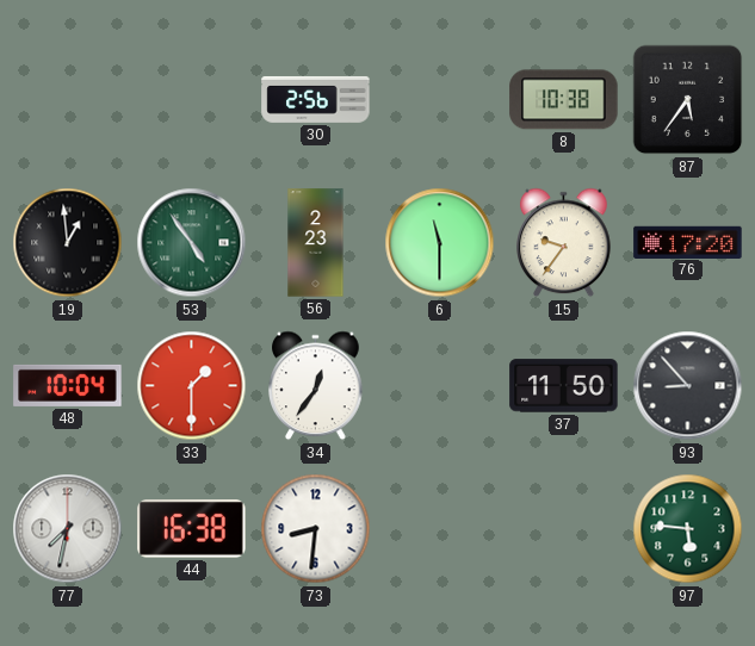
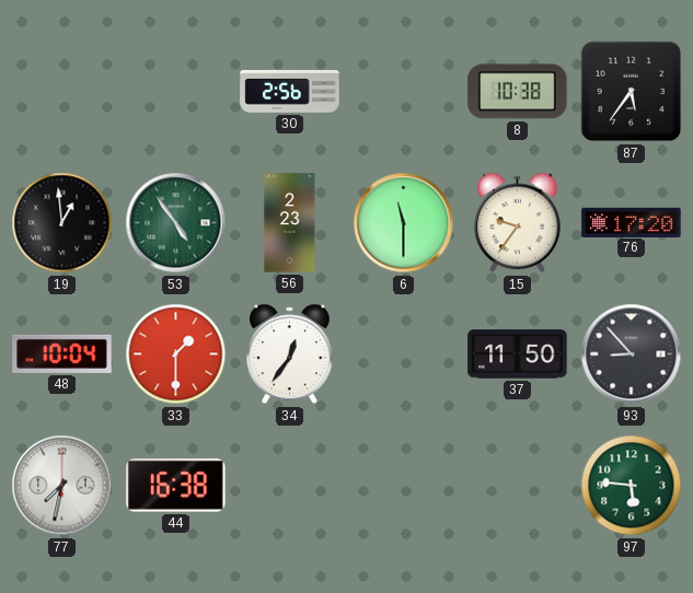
73: 8:31 -> none (316, 529)
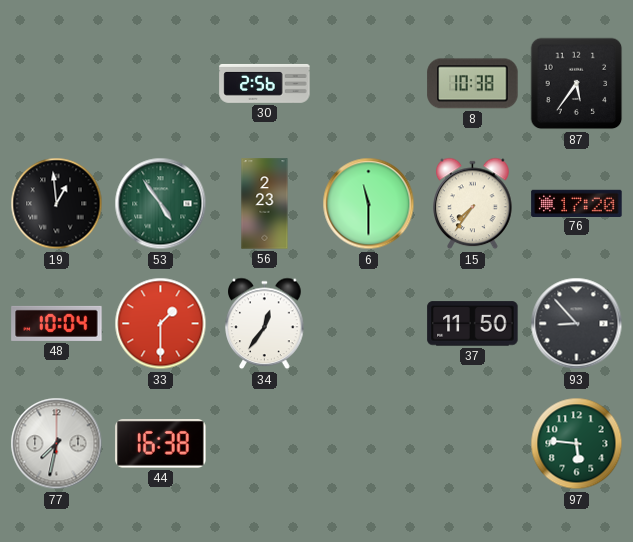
15: 9:36 -> 7:36 (473, 204)
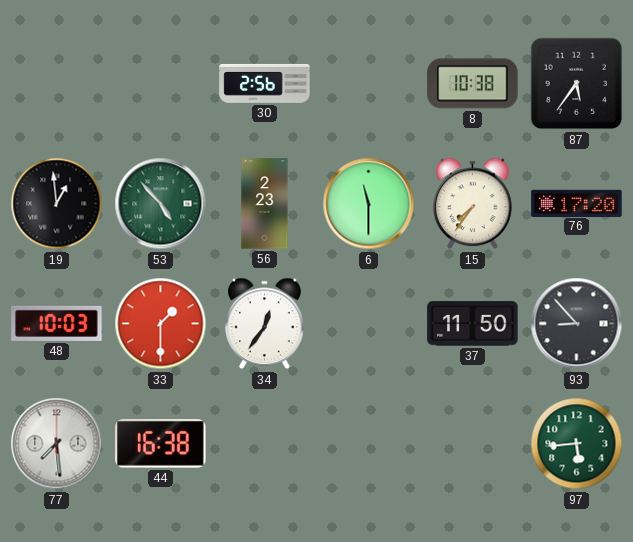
53: 4:54 -> 4:53 (161, 204)
48: 10:04 -> 10:03 (57, 323)
77: 7:32 -> 7:29 (57, 444)
97: 5:46 -> 5:44 (577, 444)
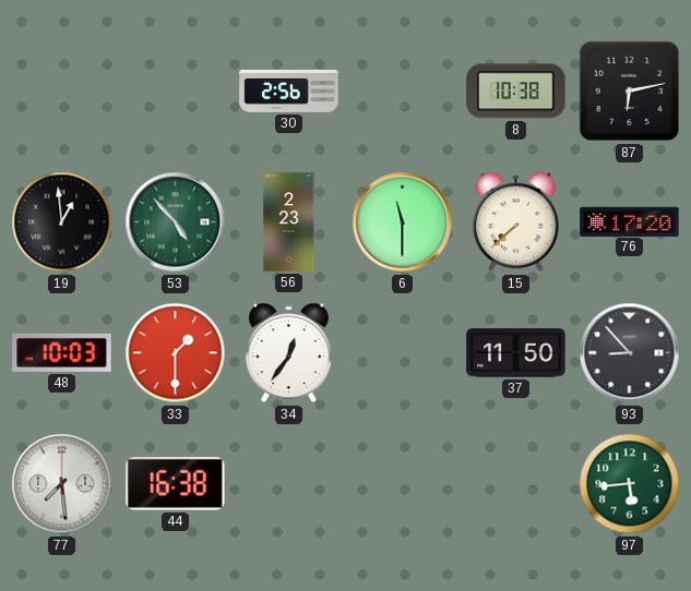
87: 5:36 -> 6:13 (630, 92)
15: 7:36 -> 7:38 (516, 222)
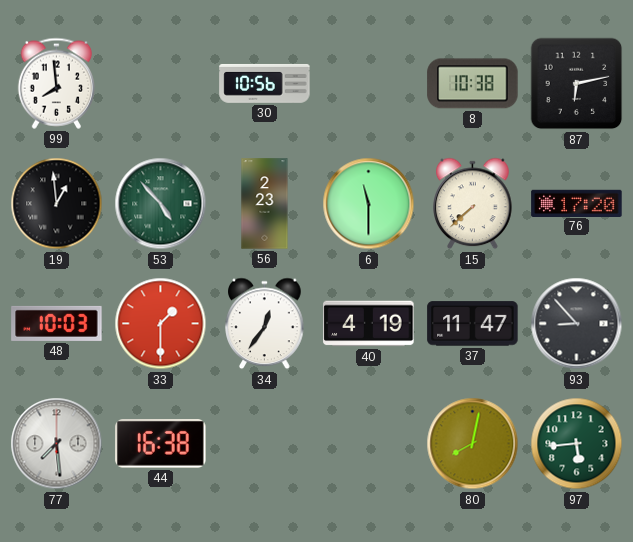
99: none -> 7:59 (56, 83)
30: 2:56 -> 10:56 (265, 83)
40: none -> 4:19 (369, 324)
37: 11:50 -> 11:47 (473, 324)
80: none -> 8:02 (473, 444)
